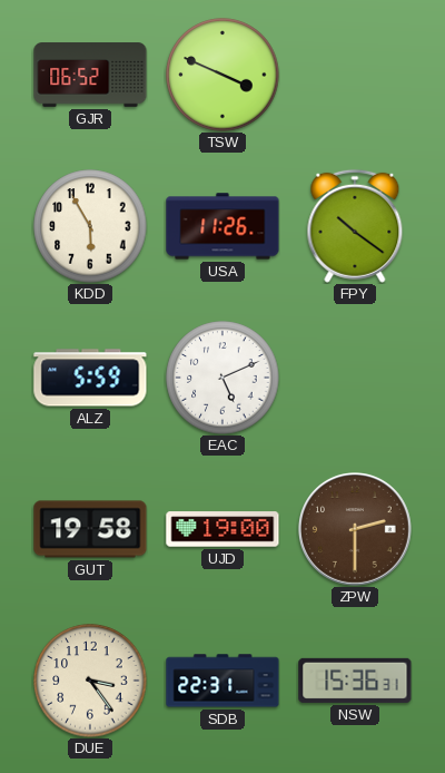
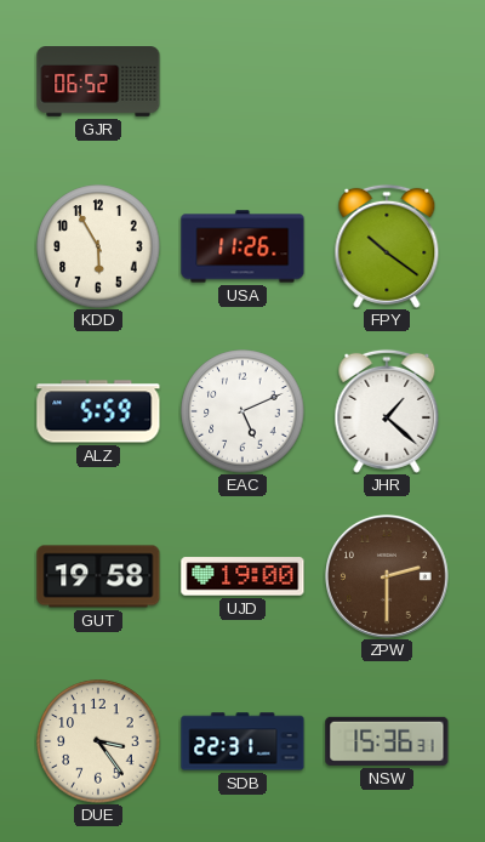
TSW: 3:49 -> none (222, 75)
JHR: none -> 1:22 (387, 411)
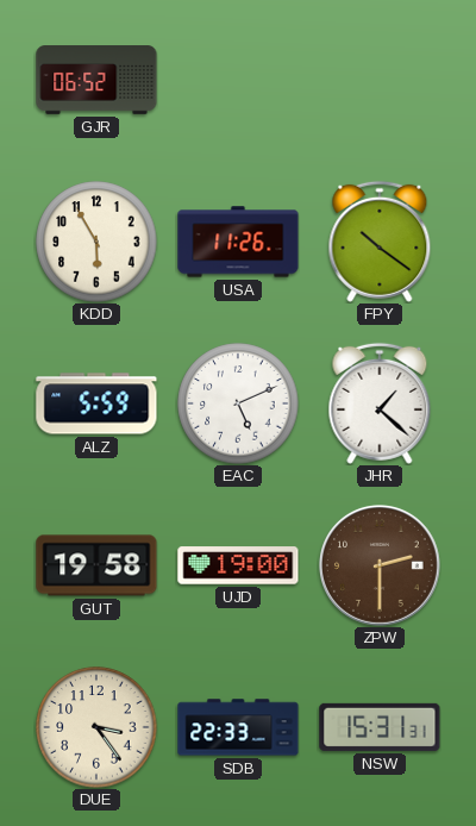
SDB: 22:31 -> 22:33 (238, 727)
NSW: 15:36 -> 15:31 (380, 727)
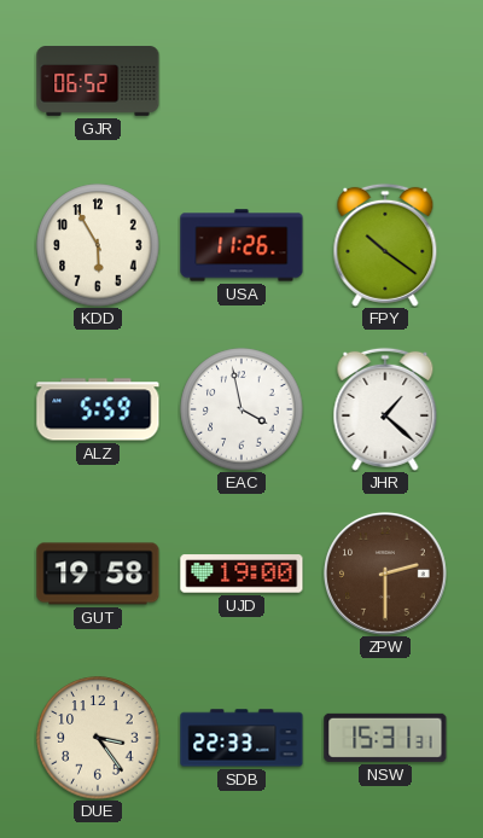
EAC: 5:11 -> 3:58 (241, 409)
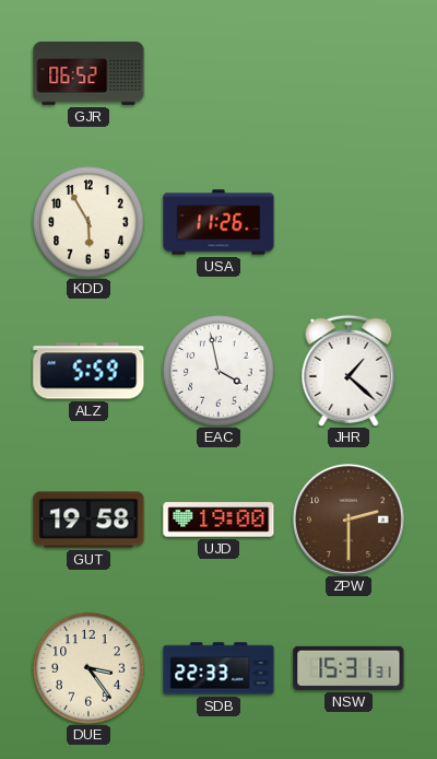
FPY: 10:21 -> none (385, 245)
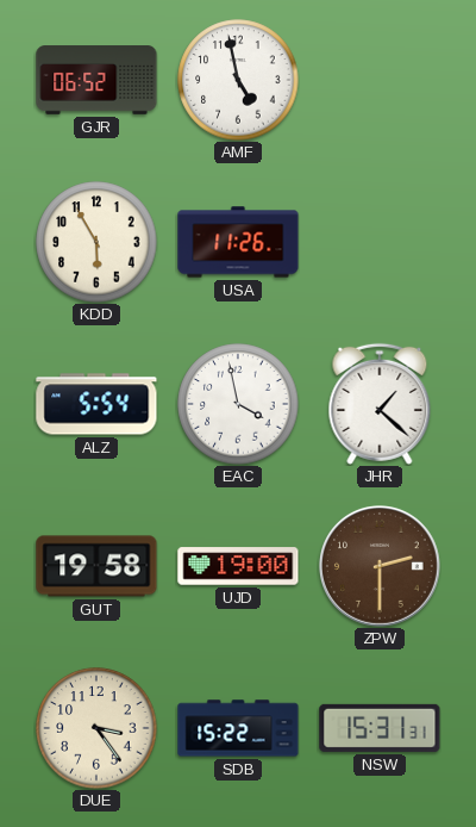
AMF: none -> 4:58 (238, 80)
ALZ: 5:59 -> 5:54 (96, 404)
SDB: 22:33 -> 15:22 (238, 728)
